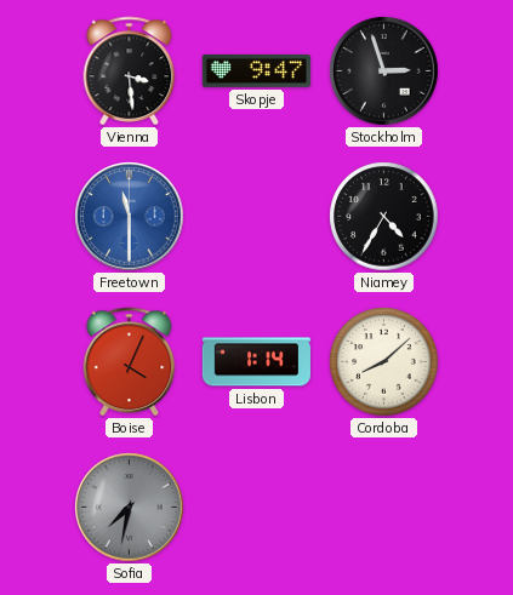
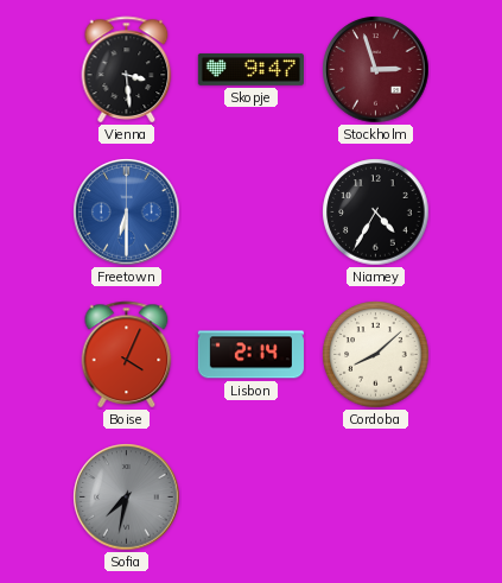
Stockholm dial: black -> burgundy (376, 70)
Freetown: 11:30 -> 6:30 (127, 213)
Lisbon: 1:14 -> 2:14 (250, 355)
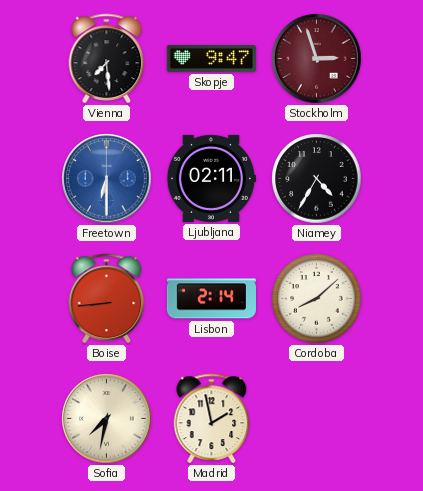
Vienna: 3:29 -> 7:29 (107, 58)
Ljubljana: none -> 02:11 (211, 178)
Boise: 4:04 -> 8:44 (107, 298)
Sofia dial: grey -> cream (107, 419)
Madrid: none -> 1:58 (212, 418)
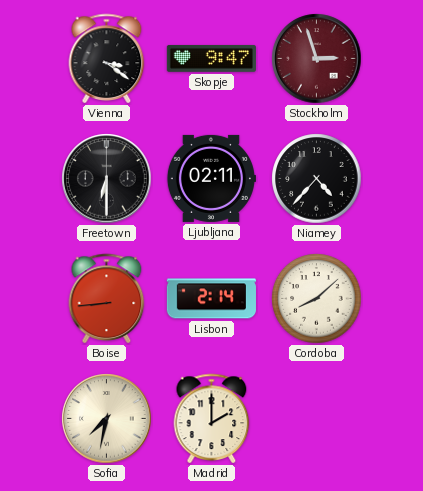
Vienna: 7:29 -> 3:21 (107, 58)
Freetown dial: blue -> black (107, 179)
Niamey: 4:35 -> 4:37 (317, 179)
Madrid: 1:58 -> 2:00 (212, 418)
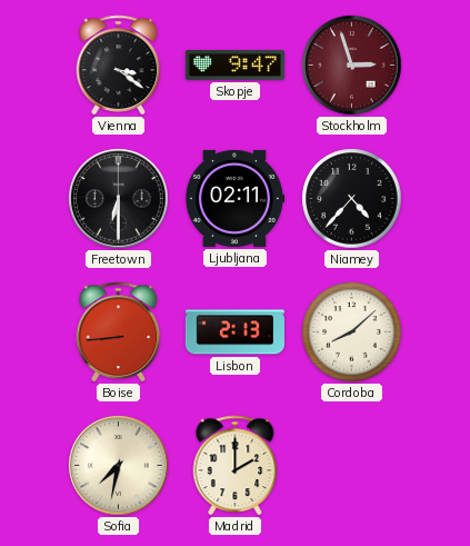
Lisbon: 2:14 -> 2:13 (234, 332)
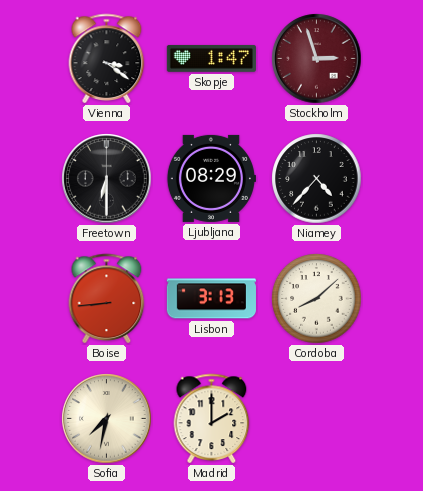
Skopje: 9:47 -> 1:47 (211, 58)
Ljubljana: 02:11 -> 08:29 (211, 178)
Lisbon: 2:13 -> 3:13 (211, 299)
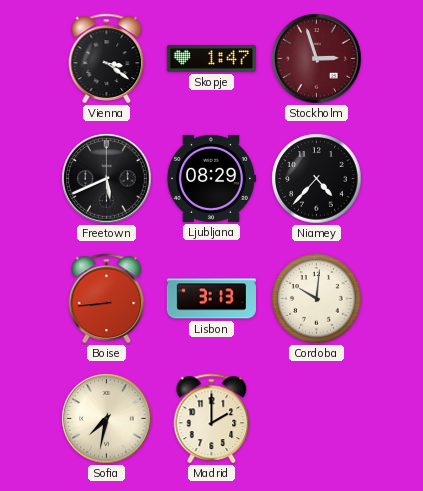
Freetown: 6:30 -> 5:41 (107, 179)
Cordoba: 8:08 -> 10:01 (317, 299)
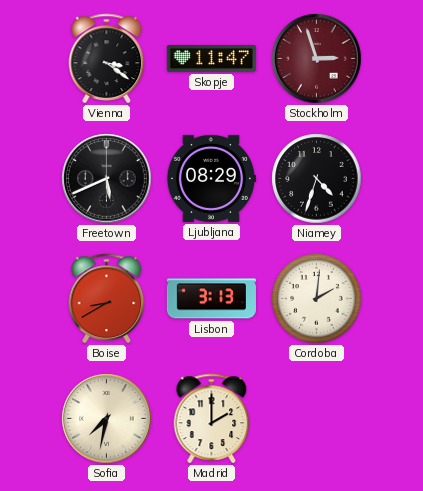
Skopje: 1:47 -> 11:47 (211, 58)
Niamey: 4:37 -> 4:33 (317, 179)
Boise: 8:44 -> 8:40 (107, 298)
Cordoba: 10:01 -> 2:01 (317, 299)
